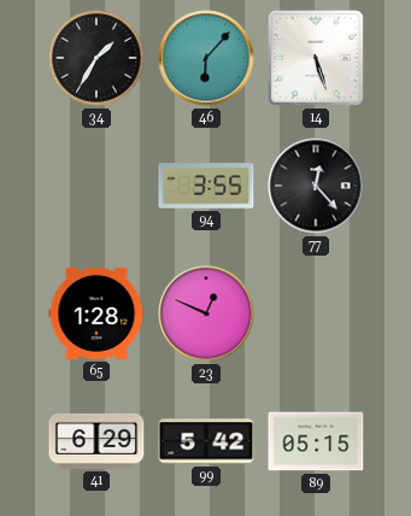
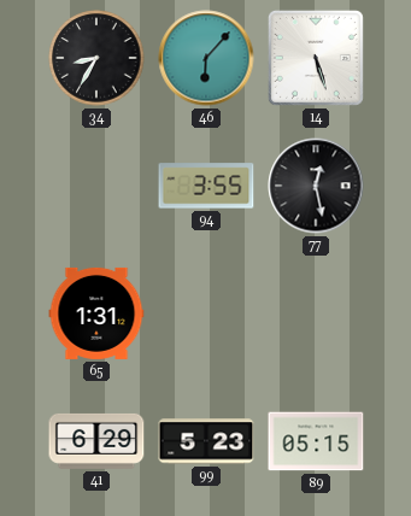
34: 1:35 -> 8:35 (96, 58)
77: 12:23 -> 12:28 (316, 186)
65: 1:28 -> 1:31 (96, 313)
23: 12:49 -> none (206, 313)
99: 5:42 -> 5:23 (206, 441)
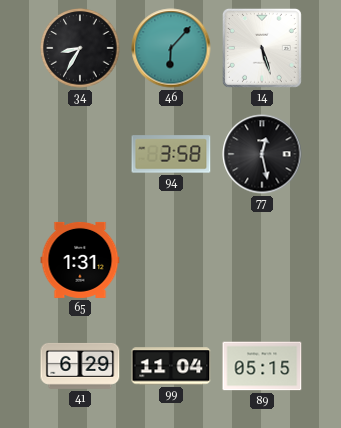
94: 3:55 -> 3:58 (171, 154)
99: 5:23 -> 11:04 (171, 366)
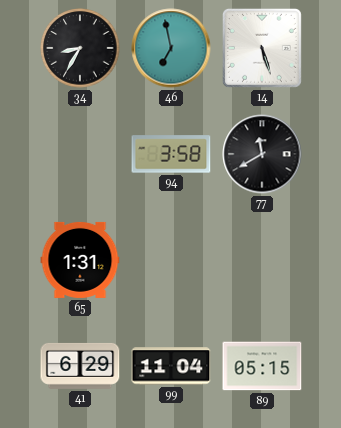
46: 6:07 -> 6:58 (171, 48)
77: 12:28 -> 11:40 (262, 154)
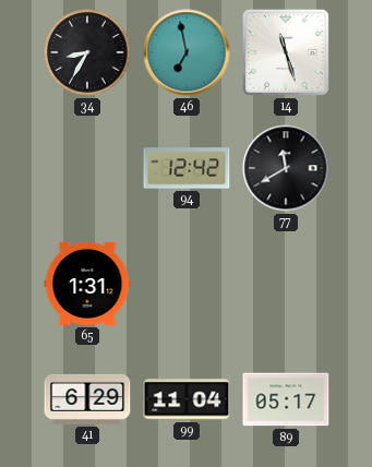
14: 5:27 -> 11:27 (286, 52)
94: 3:58 -> 12:42 (187, 168)
89: 05:15 -> 05:17 (286, 399)
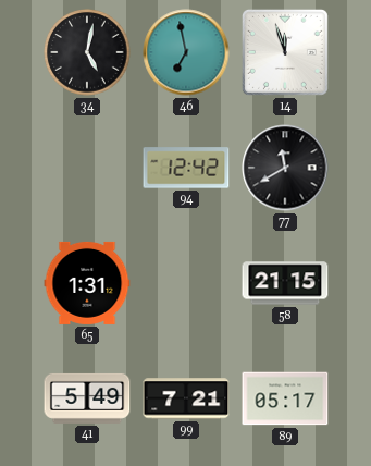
34: 8:35 -> 5:02 (87, 52)
14: 11:27 -> 11:57 (285, 52)
58: none -> 21:15 (285, 283)
41: 6:29 -> 5:49 (87, 398)
99: 11:04 -> 7:21 (186, 398)
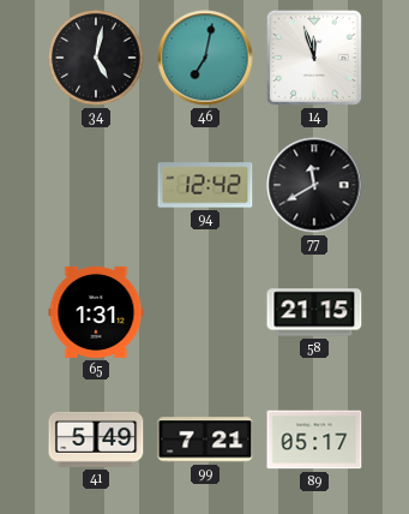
46: 6:58 -> 7:02 (205, 58)
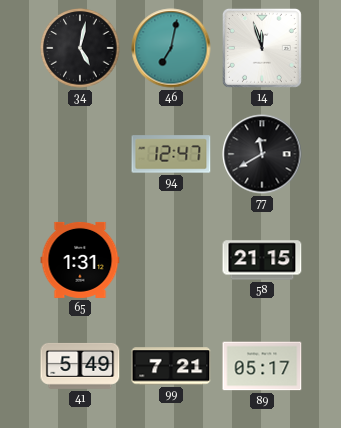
94: 12:42 -> 12:47 (171, 154)
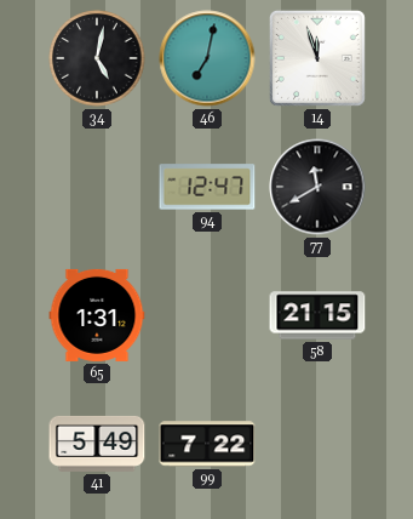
99: 7:21 -> 7:22 (207, 444)
89: 05:17 -> none (262, 366)
